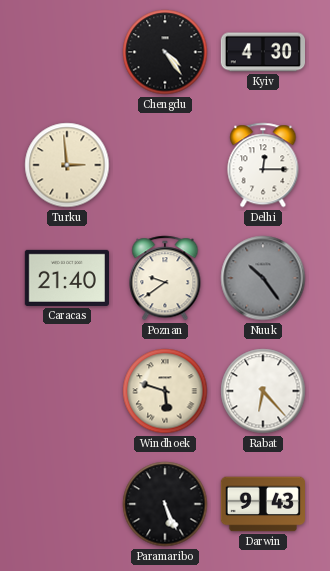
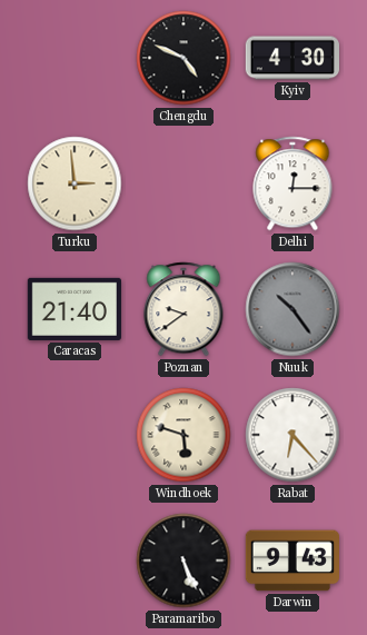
Chengdu: 4:24 -> 4:49 (183, 58)
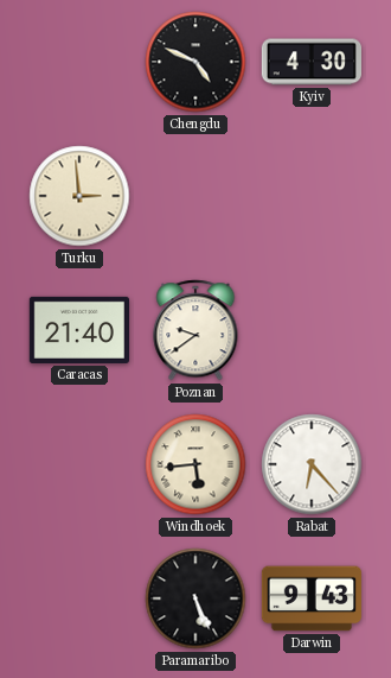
Delhi: 12:15 -> none (292, 183)
Nuuk: 10:24 -> none (292, 309)
Windhoek: 5:48 -> 5:44 (195, 464)
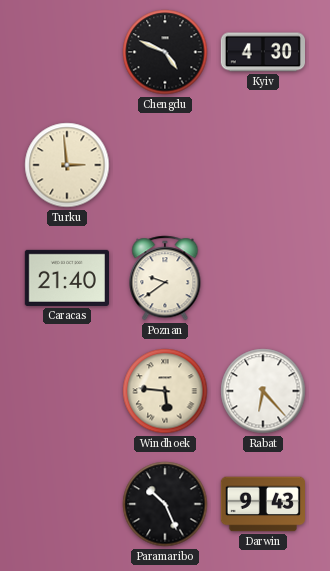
Windhoek: 5:44 -> 5:46 (165, 391)
Paramaribo: 5:26 -> 10:26 (165, 504)
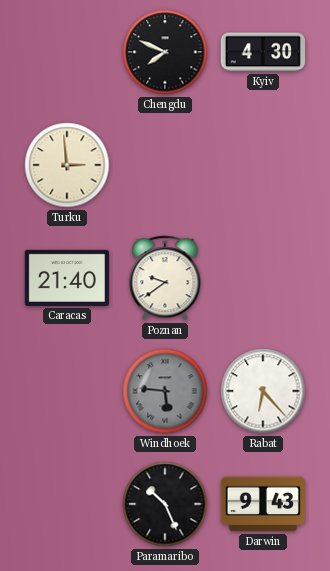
Chengdu: 4:49 -> 7:49 (165, 52)
Windhoek dial: cream -> grey (165, 391)
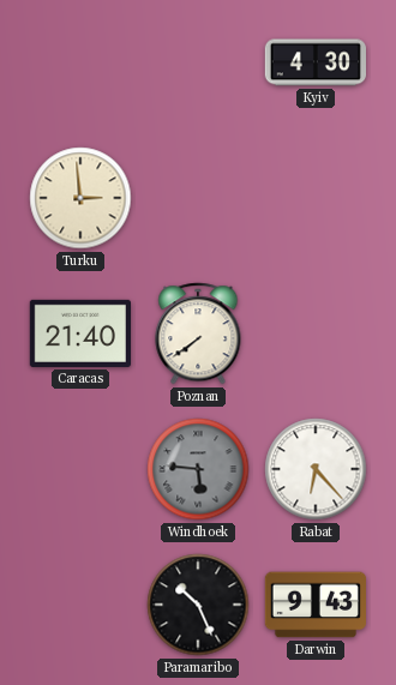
Chengdu: 7:49 -> none (165, 52)
Poznan: 9:39 -> 7:39 (198, 334)
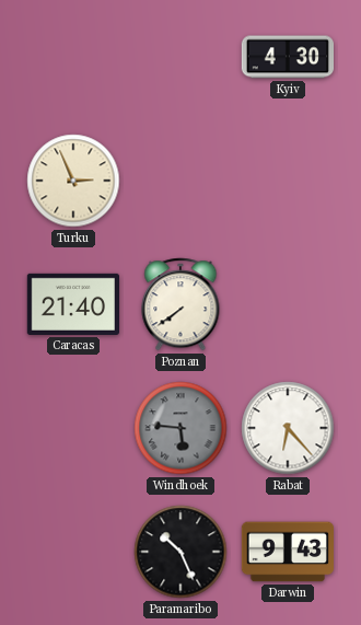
Turku: 2:59 -> 2:56 (73, 181)
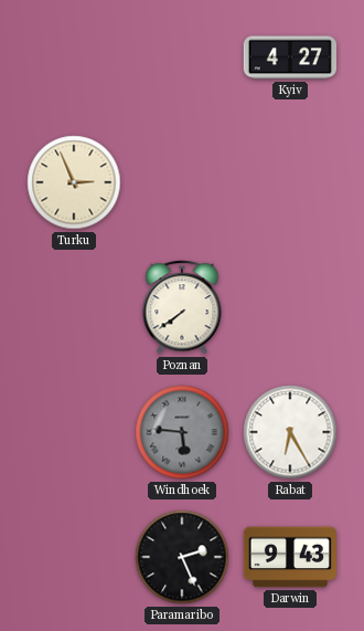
Kyiv: 4:30 -> 4:27 (289, 57)
Caracas: 21:40 -> none (72, 304)
Rabat: 6:23 -> 6:25 (290, 432)
Paramaribo: 10:26 -> 2:26 (182, 557)
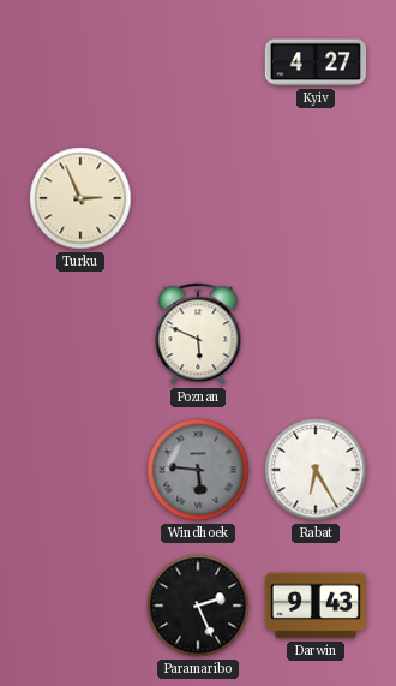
Poznan: 7:39 -> 5:49 (198, 334)
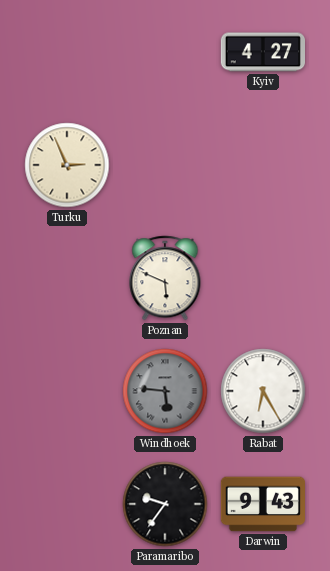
Paramaribo: 2:26 -> 9:36 (165, 504)
